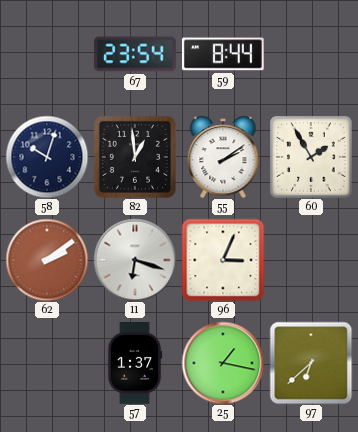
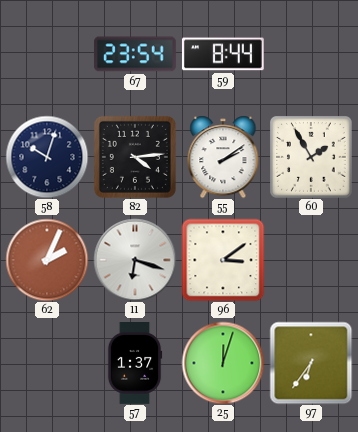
82: 12:59 -> 4:14 (135, 157)
62: 2:09 -> 2:04 (47, 260)
96: 3:04 -> 3:09 (223, 260)
25: 1:17 -> 12:03 (223, 363)
97: 6:38 -> 6:36 (311, 363)
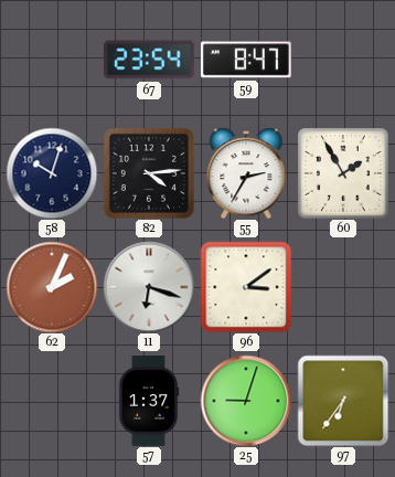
59: 8:44 -> 8:47 (246, 60)
55: 2:09 -> 2:35 (246, 173)
25: 12:03 -> 9:03 (246, 401)
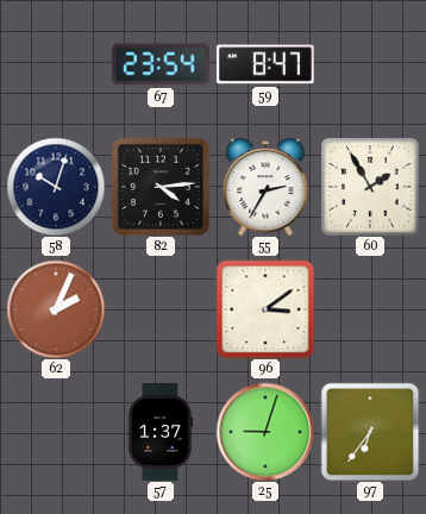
11: 6:18 -> none (149, 287)
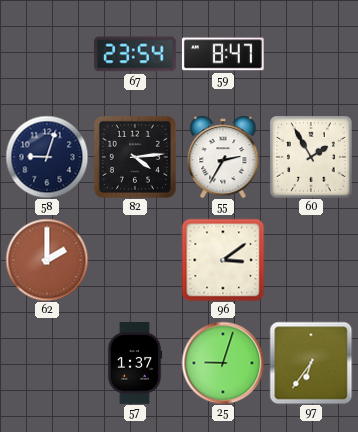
58: 10:03 -> 9:03 (47, 157)
62: 2:04 -> 2:00 (47, 260)
